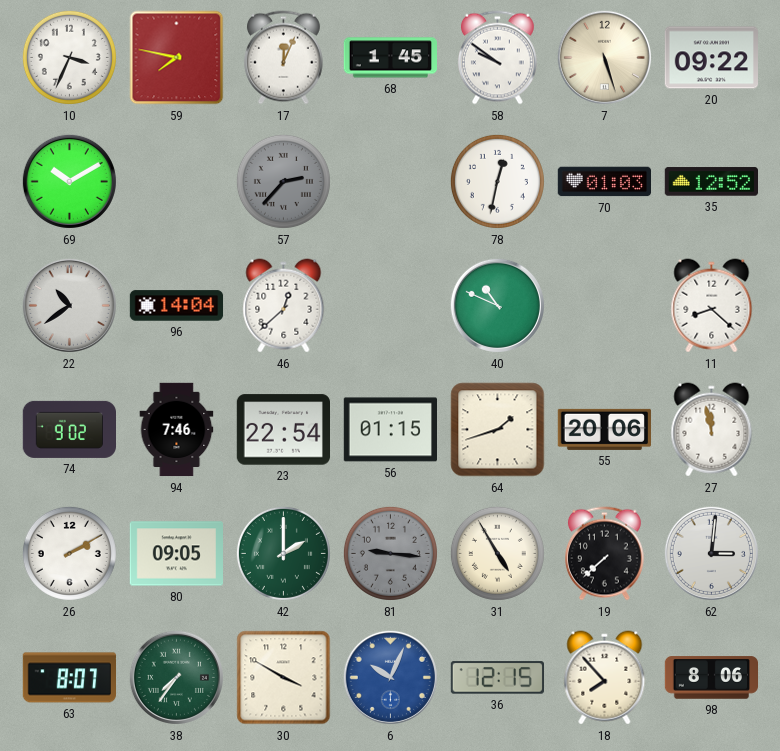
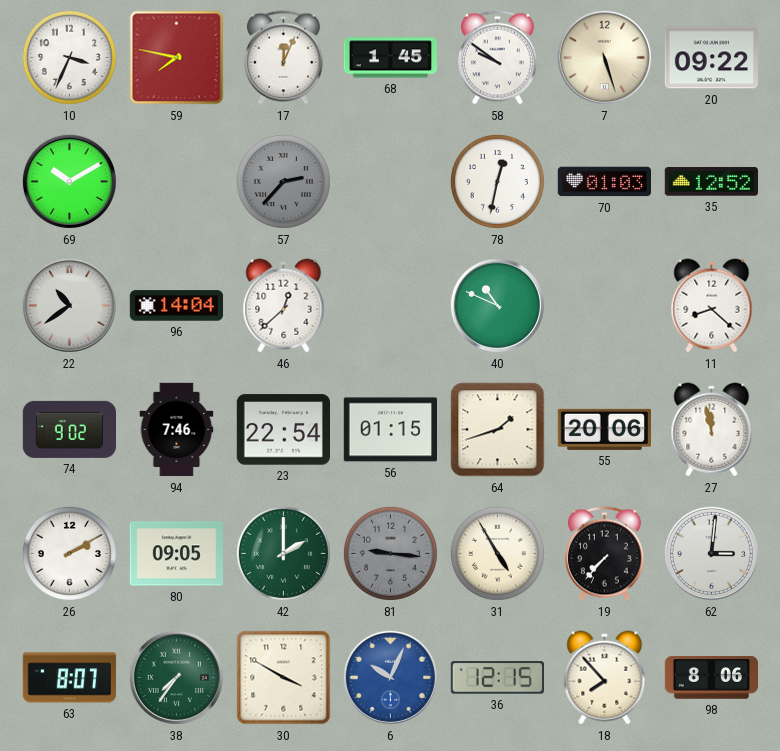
19: 7:38 -> 7:37 (604, 554)
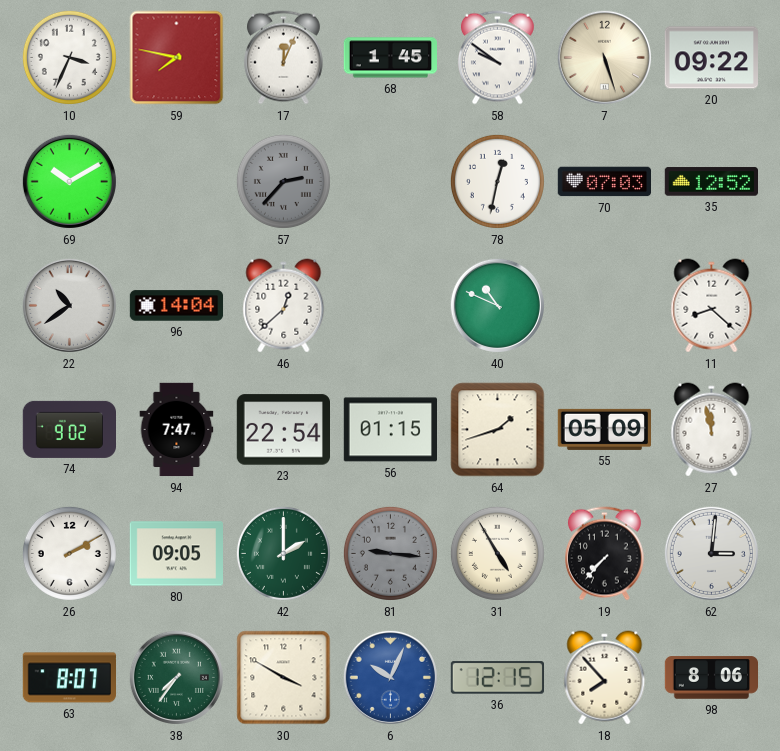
70: 01:03 -> 07:03 (604, 182)
94: 7:46 -> 7:47 (177, 430)
55: 20:06 -> 05:09 (604, 429)
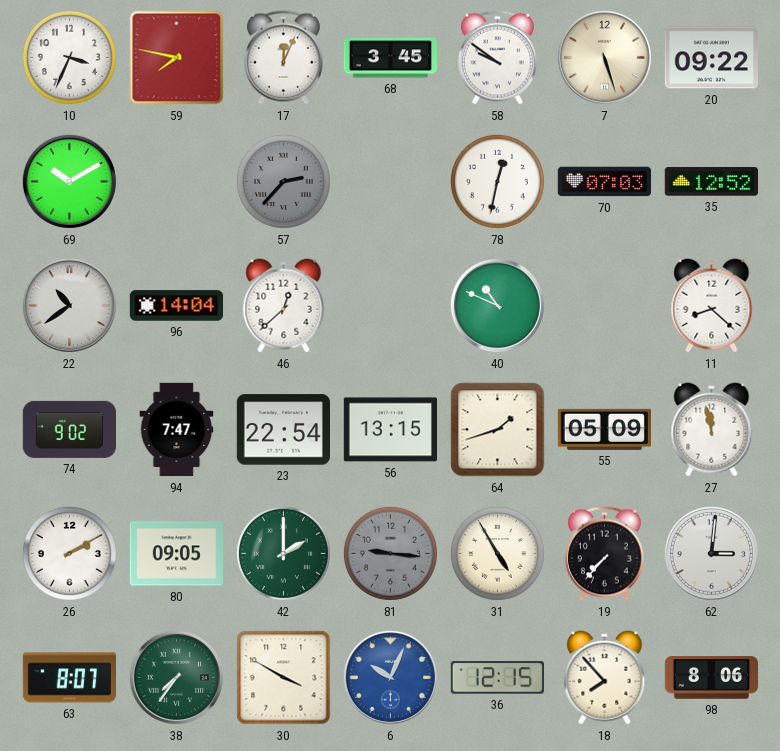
68: 1:45 -> 3:45 (390, 58)
56: 01:15 -> 13:15 (390, 430)
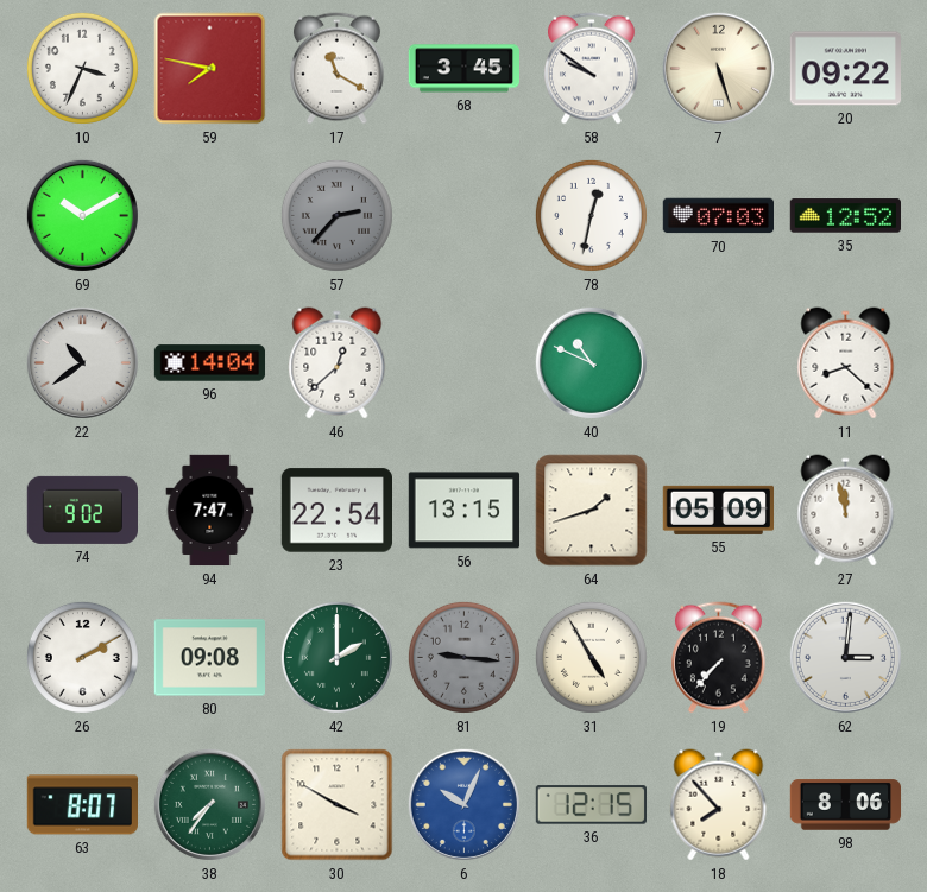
17: 12:04 -> 11:20 (336, 69)
80: 09:05 -> 09:08 (209, 658)
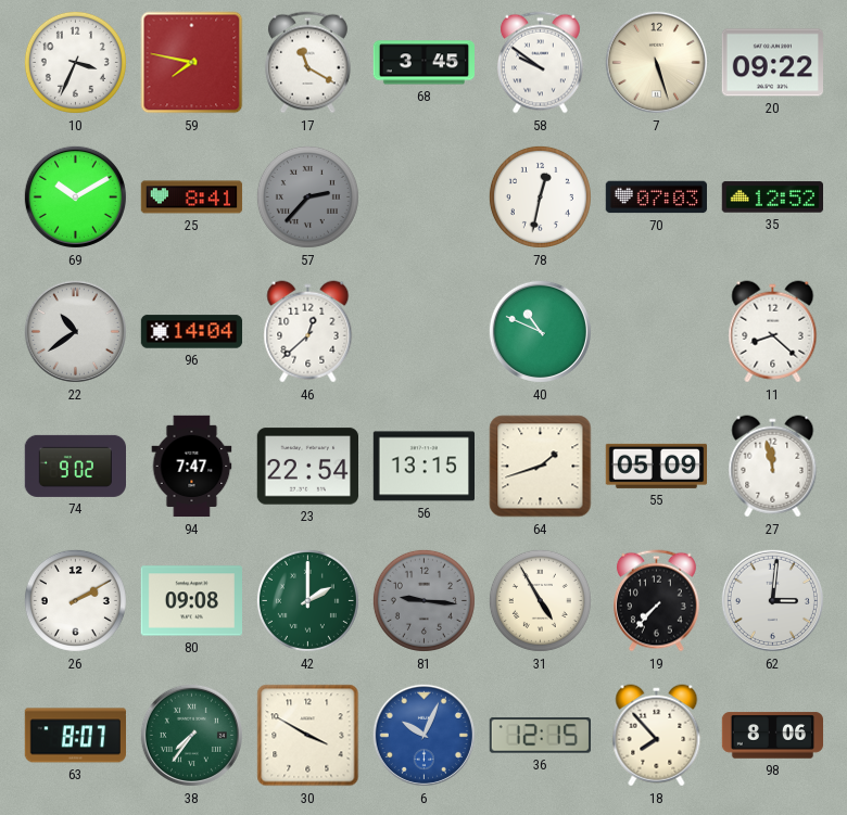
25: none -> 8:41 (192, 198)
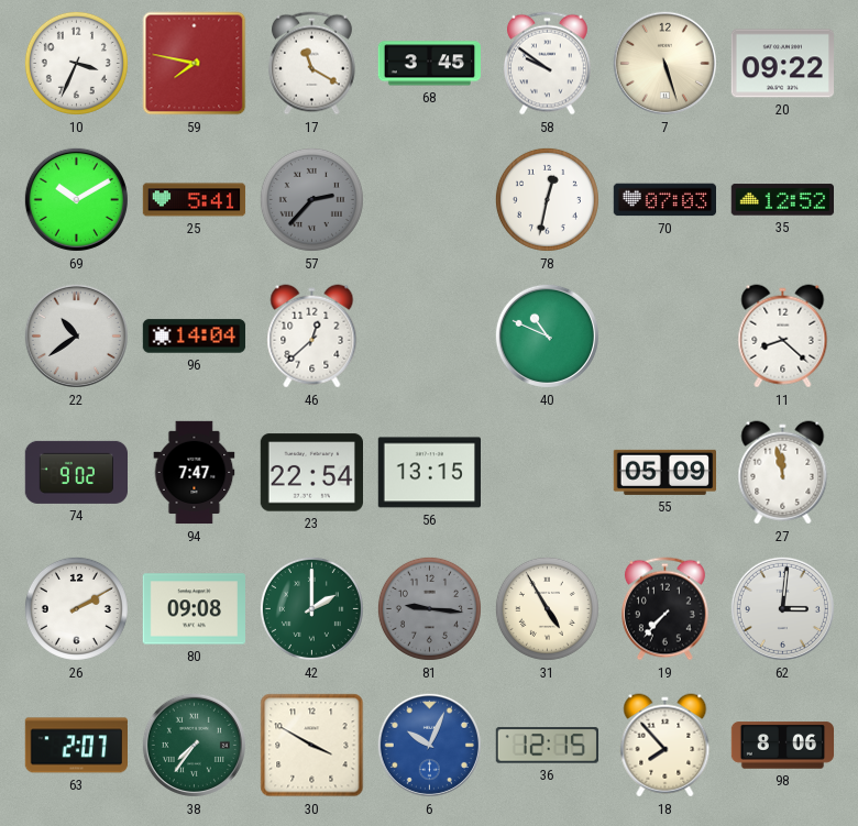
25: 8:41 -> 5:41 (195, 200)
64: 1:42 -> none (541, 467)
63: 8:07 -> 2:07 (76, 746)
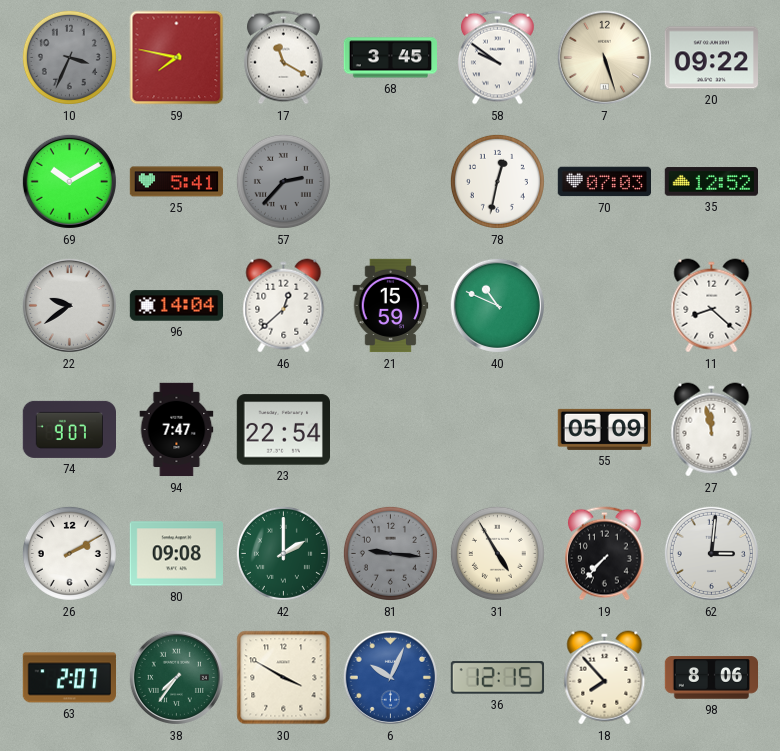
10 dial: white -> grey (69, 57)
22: 10:39 -> 9:39 (69, 305)
21: none -> 15:59 (391, 306)
74: 9:02 -> 9:07 (69, 429)
56: 13:15 -> none (429, 473)
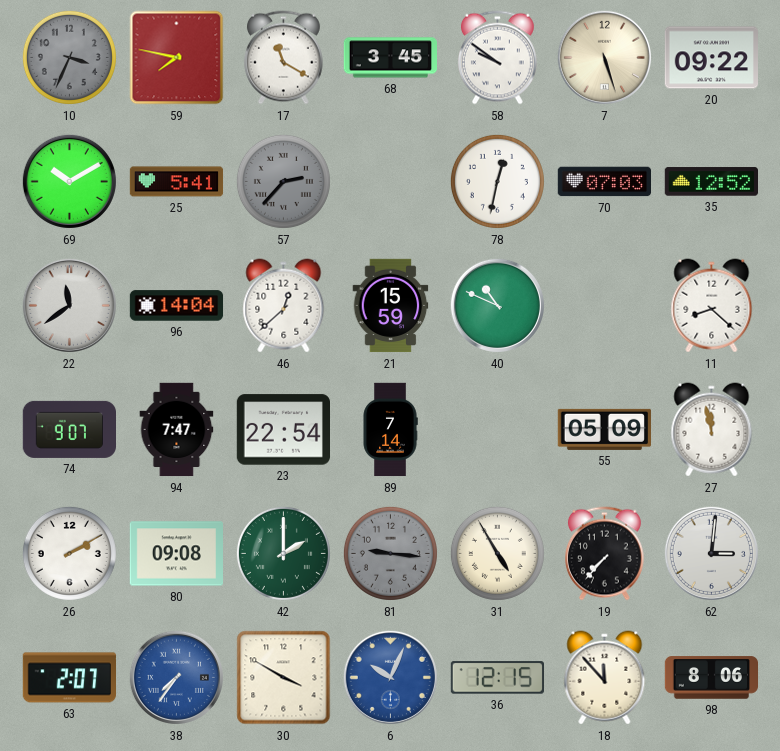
22: 9:39 -> 11:39 (69, 305)
89: none -> 7:14 (390, 430)
38 dial: green -> blue (176, 677)
18: 7:53 -> 11:53 (605, 678)
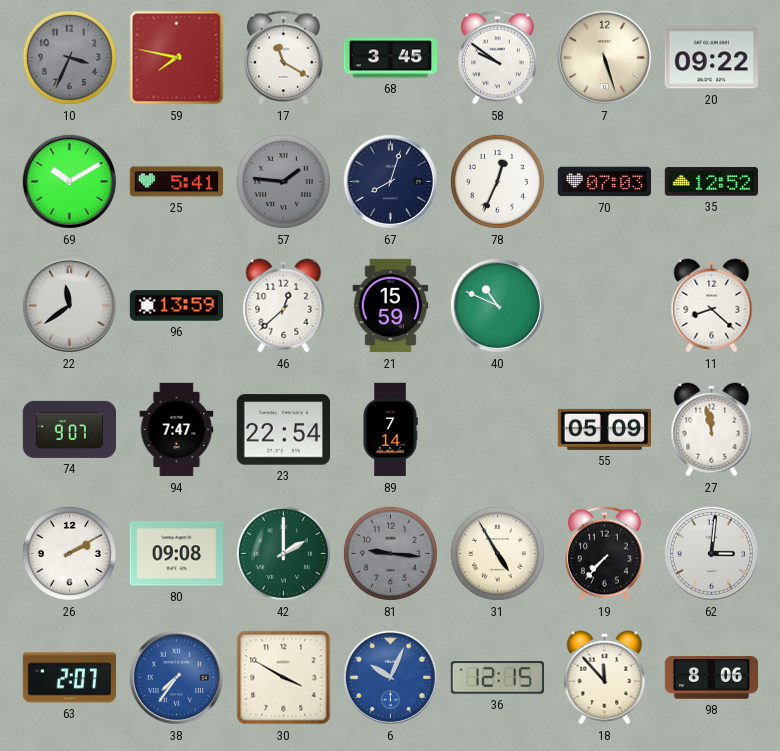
57: 2:37 -> 1:46 (283, 181)
67: none -> 8:03 (390, 181)
78: 12:32 -> 12:34 (497, 181)
96: 14:04 -> 13:59 (177, 306)
